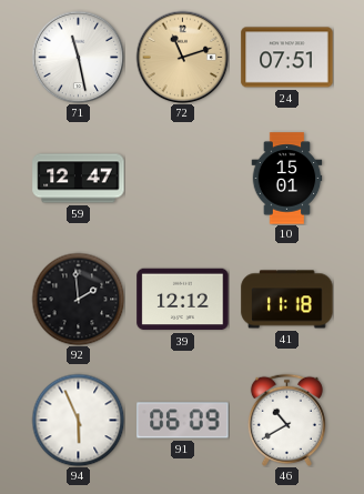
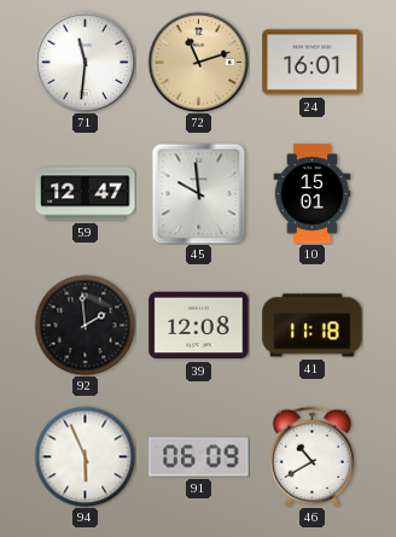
71: 11:28 -> 11:31 (85, 62)
24: 07:51 -> 16:01 (313, 63)
45: none -> 9:59 (199, 193)
39: 12:12 -> 12:08 (199, 326)
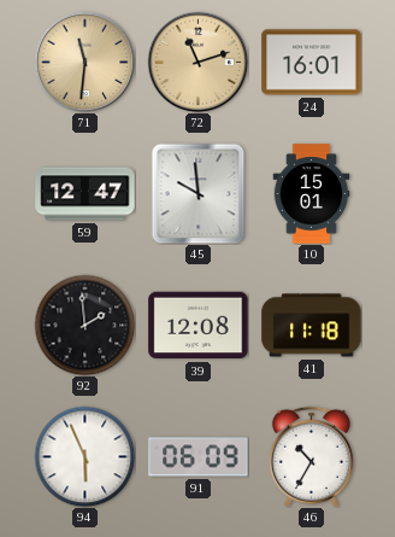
71 dial: white -> champagne (84, 62)
46: 10:40 -> 10:35 (311, 456)
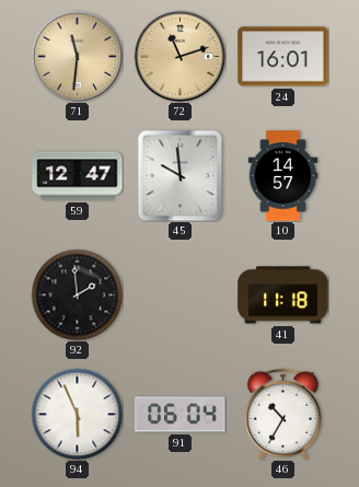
10: 15:01 -> 14:57 (283, 176)
39: 12:08 -> none (199, 326)
91: 06:09 -> 06:04 (181, 415)
